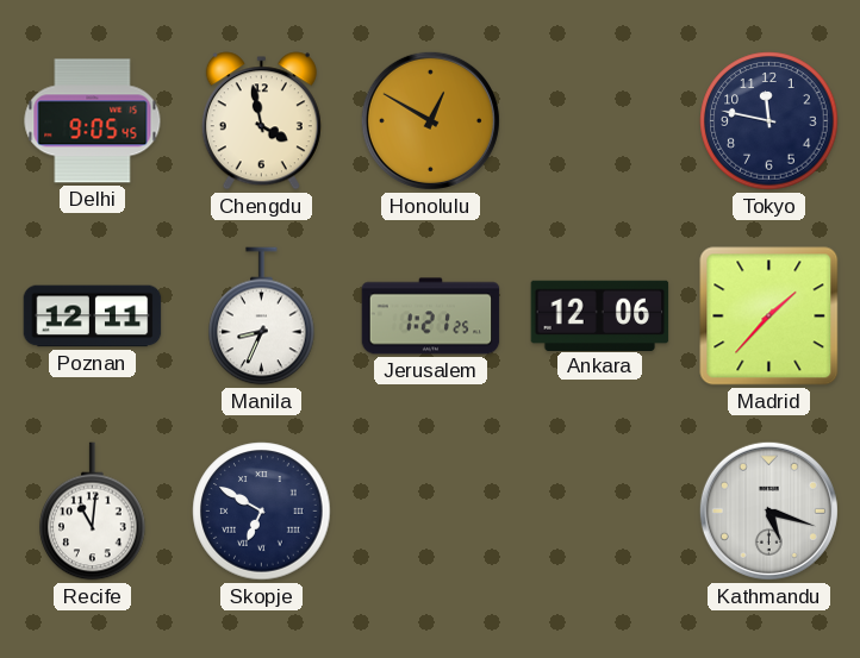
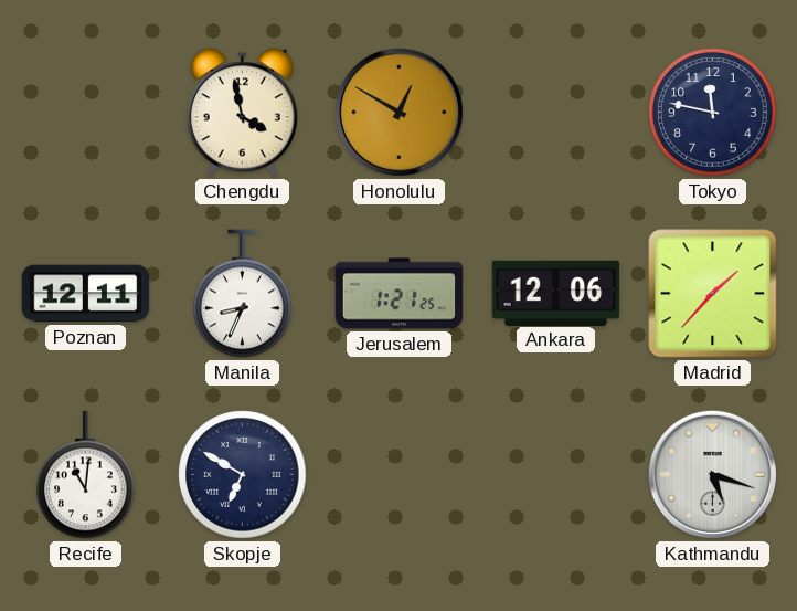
Delhi: 9:05 -> none (93, 121)
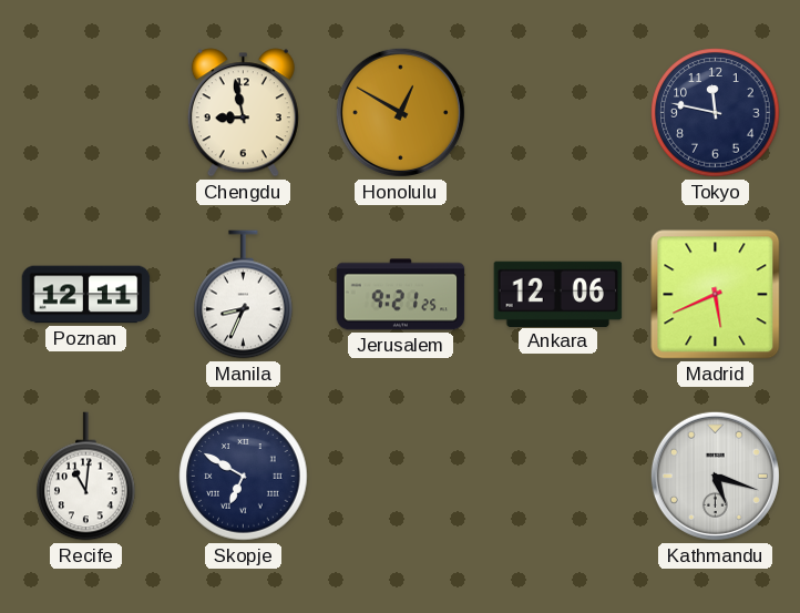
Chengdu: 3:58 -> 8:58 (243, 113)
Jerusalem: 1:21 -> 9:21 (401, 295)
Madrid: 1:37 -> 5:41 (716, 295)
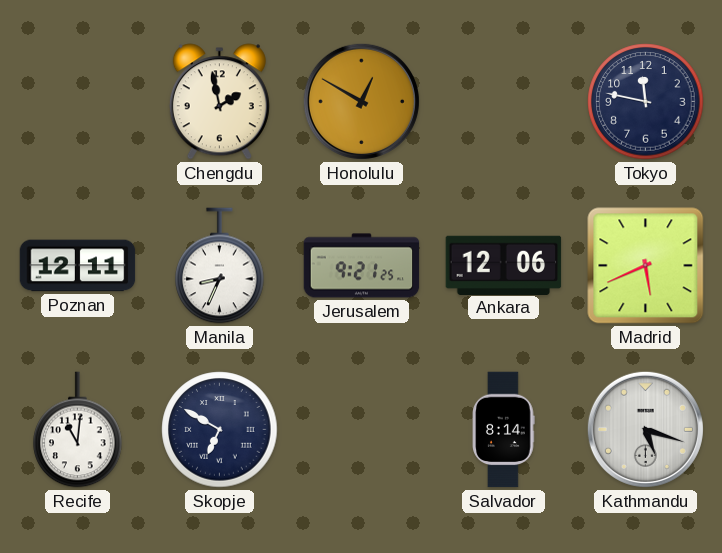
Chengdu: 8:58 -> 1:58 (219, 102)
Salvador: none -> 8:14 (504, 430)
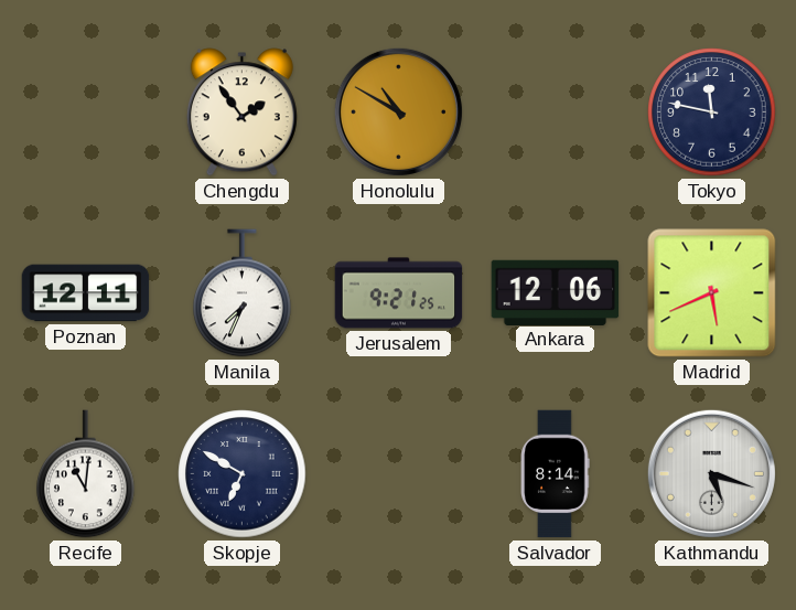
Chengdu: 1:58 -> 1:54 (241, 113)
Honolulu: 12:50 -> 10:50 (398, 111)
Manila: 8:34 -> 7:34 (243, 293)
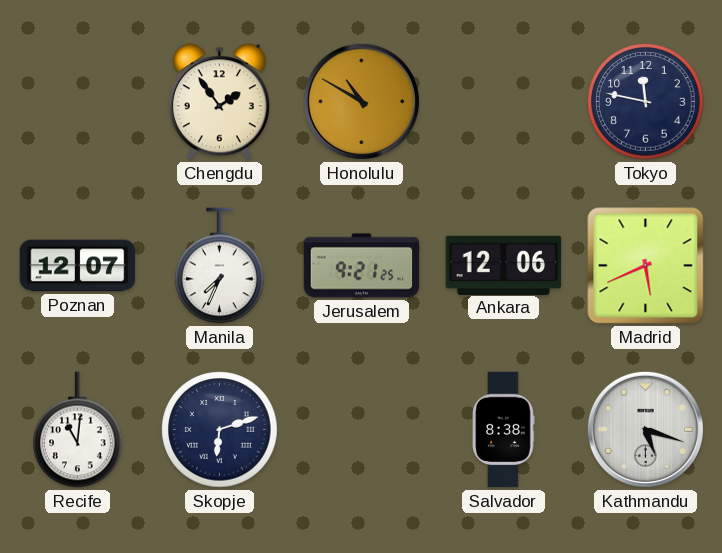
Poznan: 12:11 -> 12:07 (78, 266)
Skopje: 6:50 -> 6:12 (220, 430)
Salvador: 8:14 -> 8:38 (504, 430)
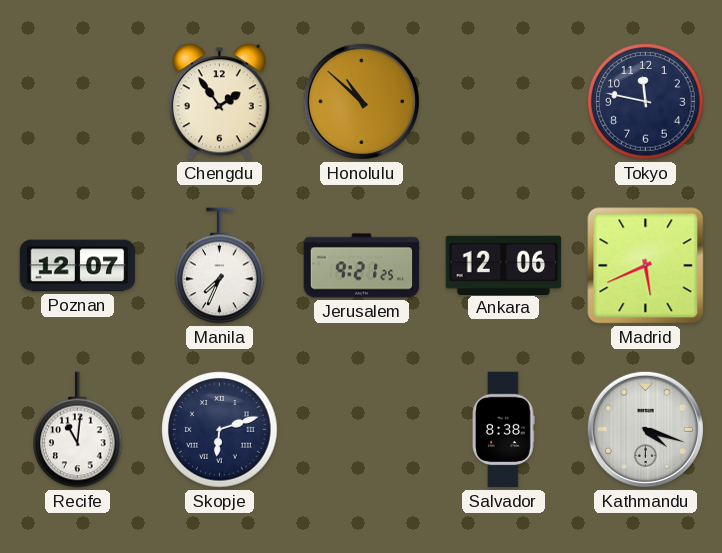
Honolulu: 10:50 -> 10:52 (361, 101)
Kathmandu: 5:18 -> 4:18 (645, 429)
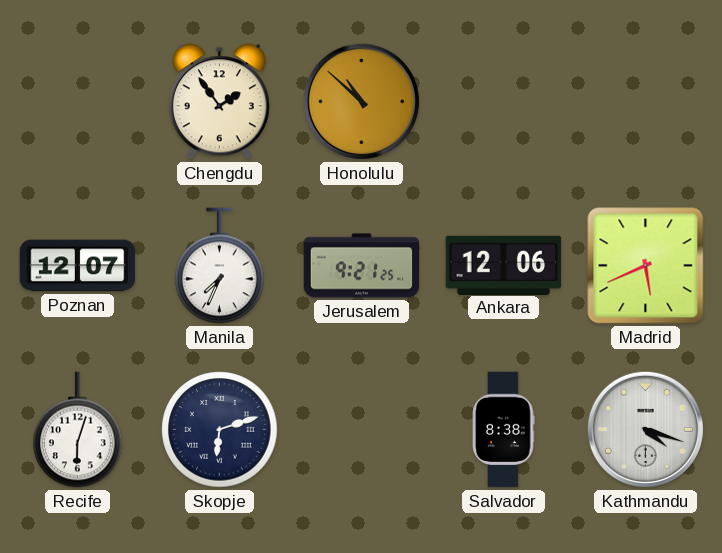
Tokyo: 11:47 -> none (646, 102)
Recife: 11:01 -> 6:03 (78, 430)
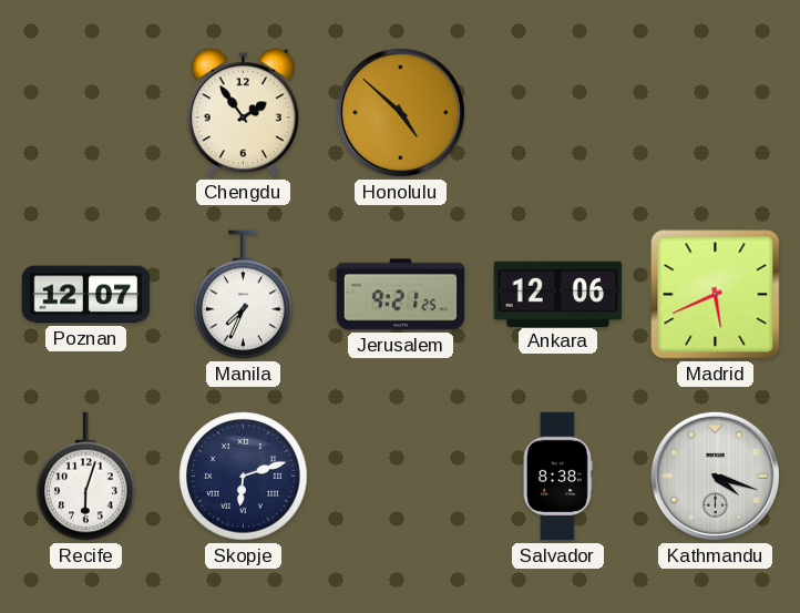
Honolulu: 10:52 -> 4:52 (400, 112)
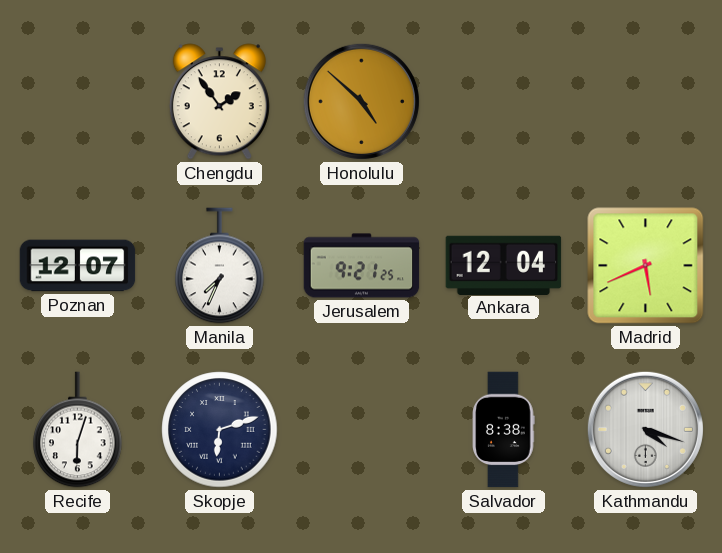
Ankara: 12:06 -> 12:04 (504, 265)
